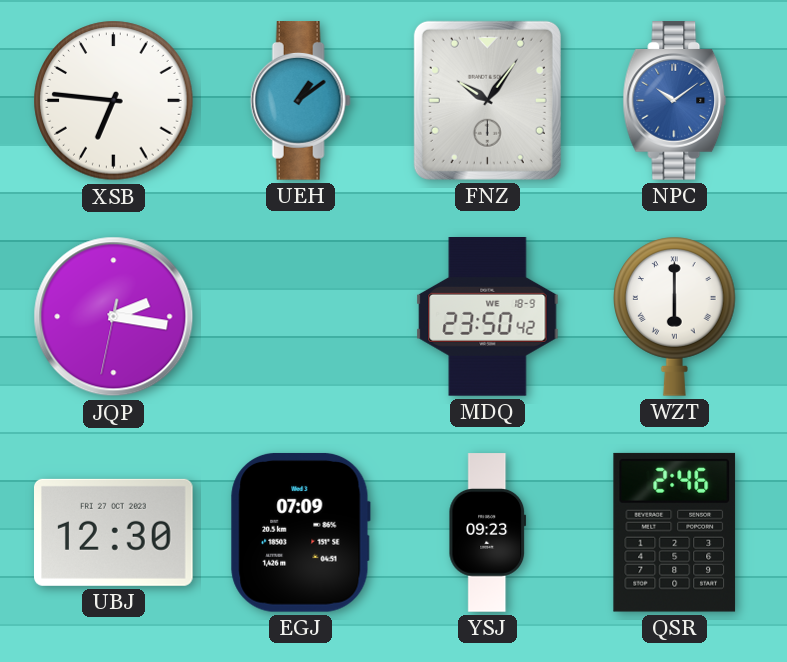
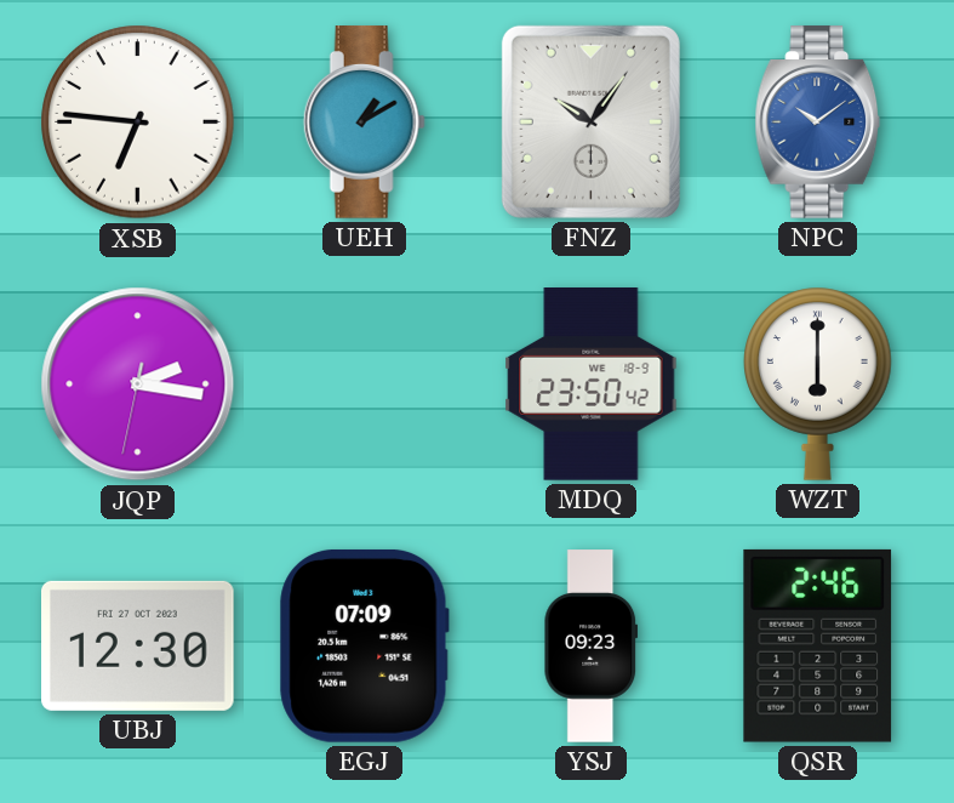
UEH: 1:09 -> 1:10 (364, 123)
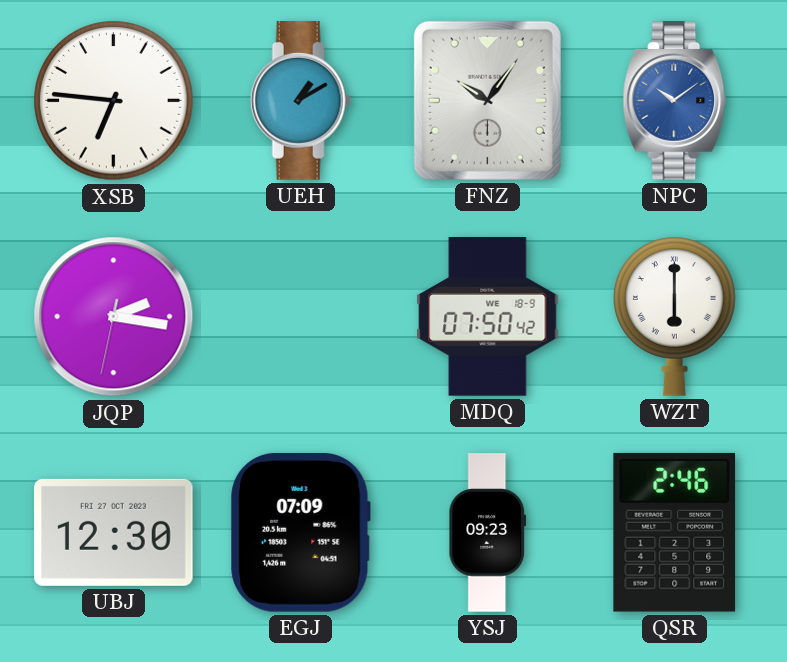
MDQ: 23:50 -> 07:50 (488, 317)
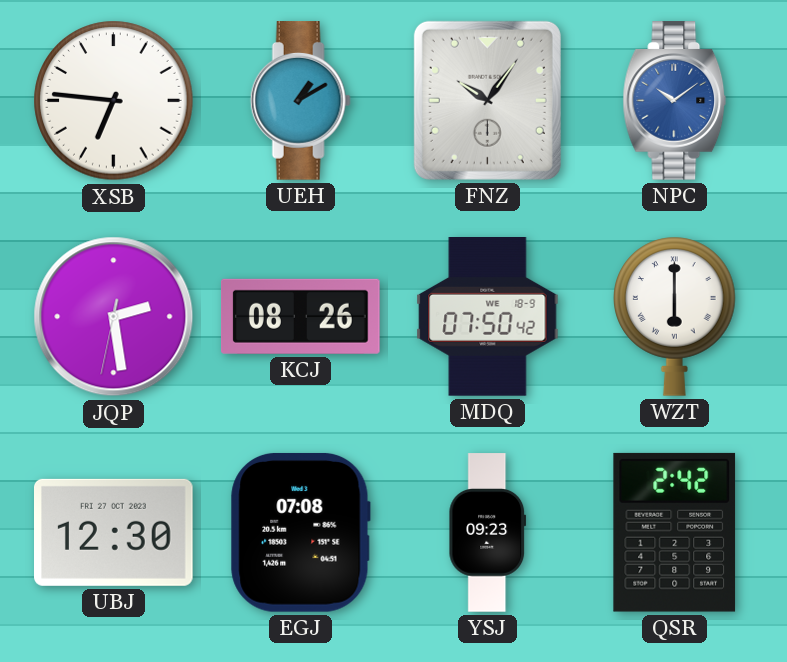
JQP: 2:16 -> 2:28 (114, 317)
KCJ: none -> 08:26 (301, 316)
EGJ: 07:09 -> 07:08 (300, 533)
QSR: 2:46 -> 2:42 (675, 532)
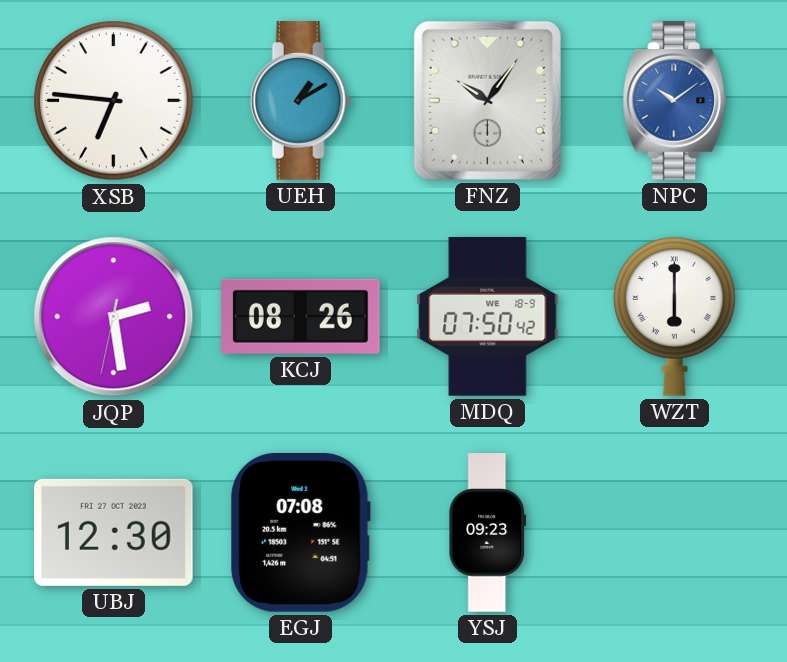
QSR: 2:42 -> none (675, 532)
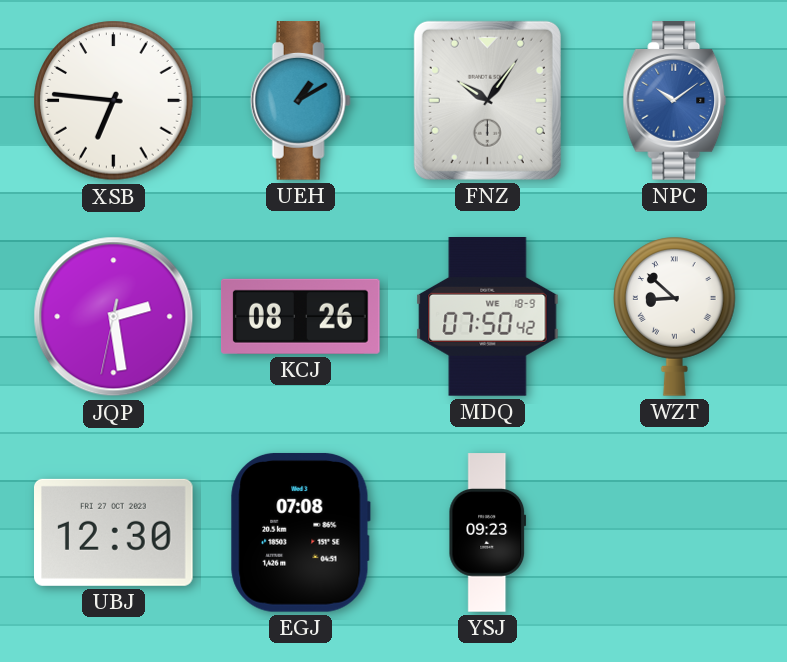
WZT: 6:00 -> 8:52 (675, 316)
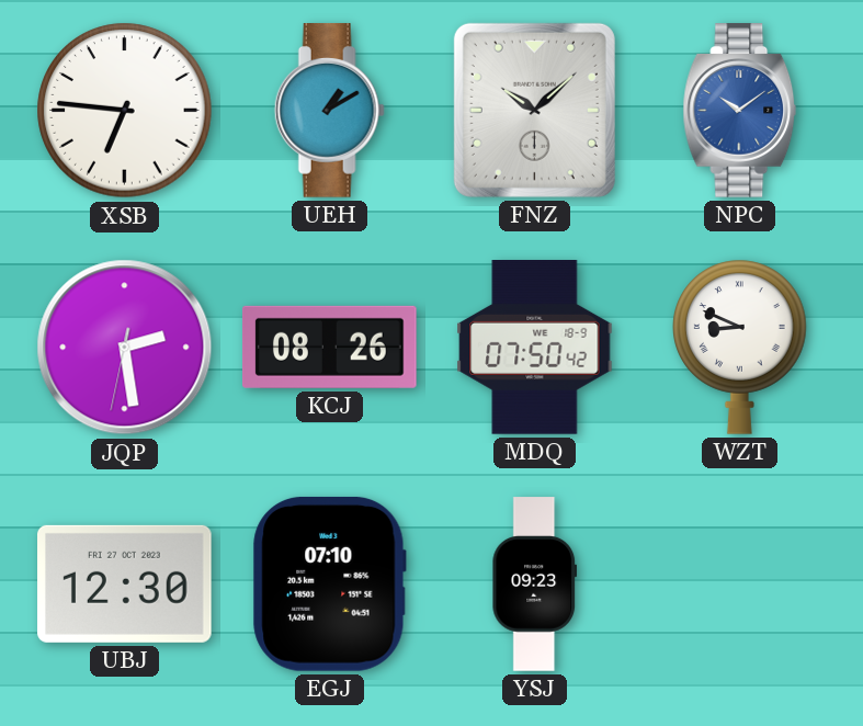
FNZ: 10:06 -> 10:08 (534, 110)
WZT: 8:52 -> 8:49 (740, 347)
EGJ: 07:08 -> 07:10 (329, 585)
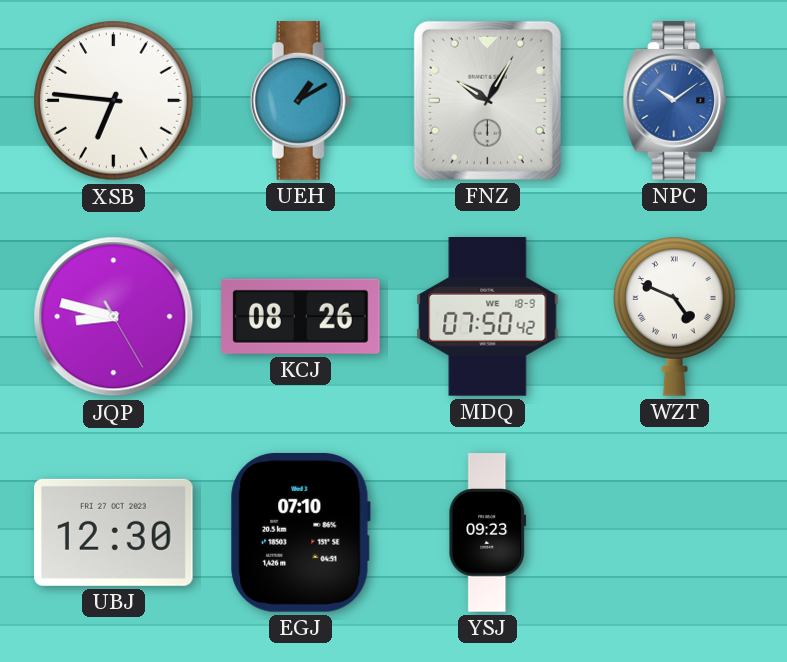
FNZ: 10:08 -> 10:05 (487, 100)
JQP: 2:28 -> 8:47 (114, 317)
WZT: 8:49 -> 4:49 (675, 316)
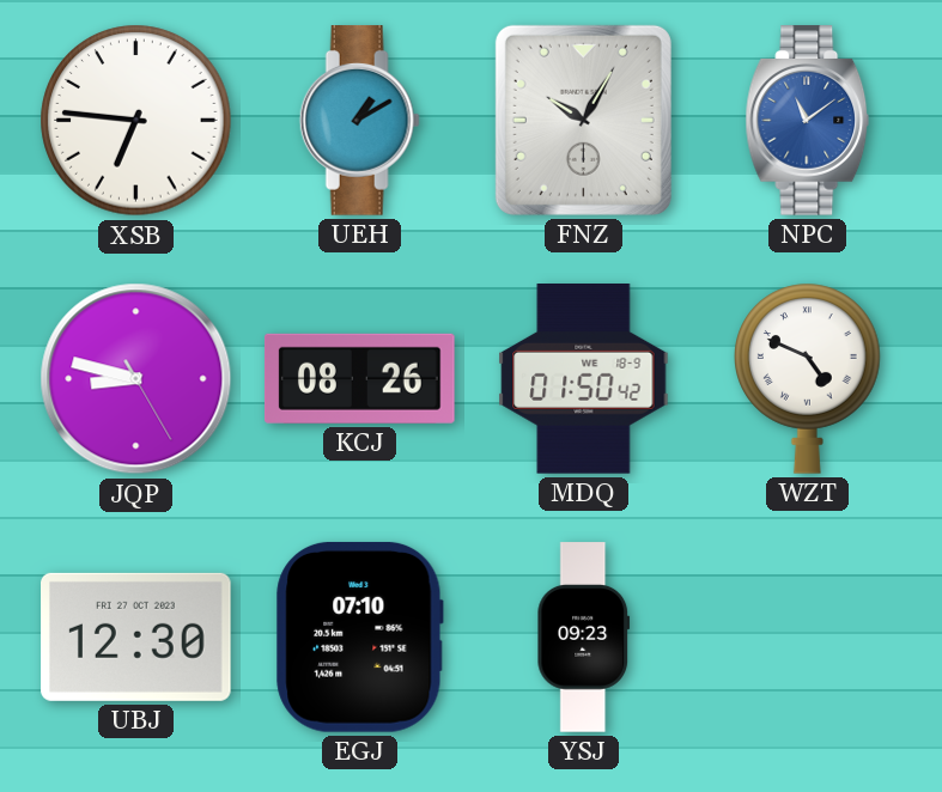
NPC: 10:09 -> 11:09 (808, 121)
MDQ: 07:50 -> 01:50 (584, 379)
